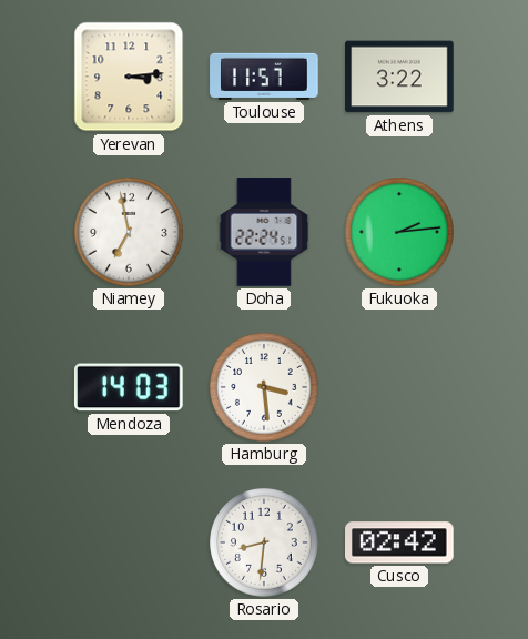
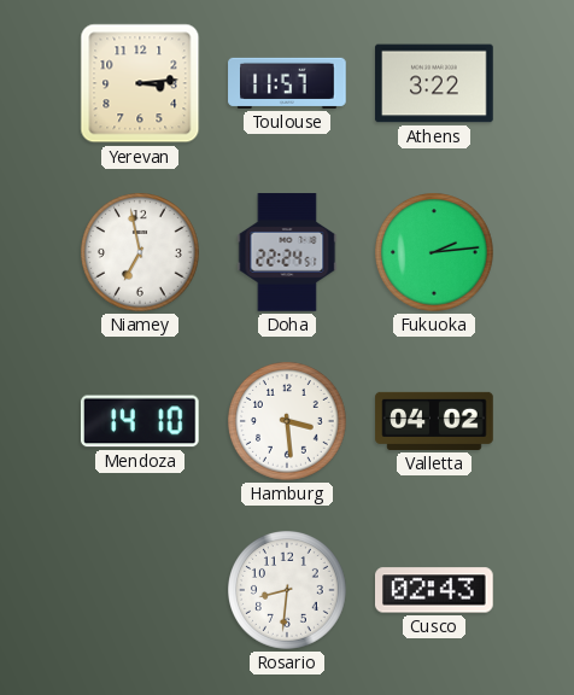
Mendoza: 14:03 -> 14:10 (140, 421)
Valletta: none -> 04:02 (434, 421)
Cusco: 02:42 -> 02:43 (435, 590)
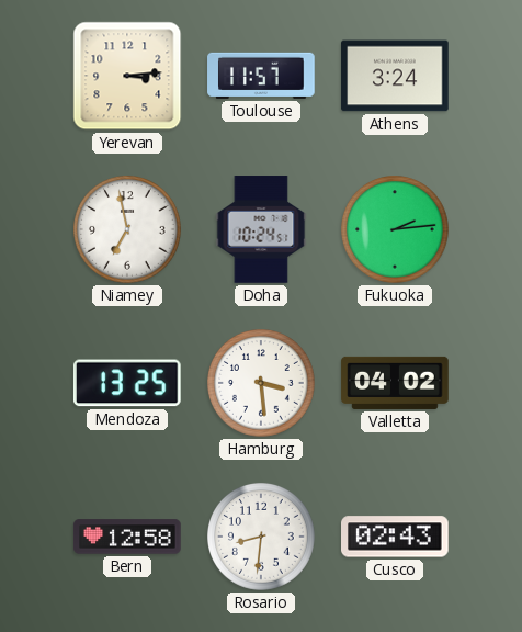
Athens: 3:22 -> 3:24 (395, 76)
Doha: 22:24 -> 10:24 (261, 229)
Mendoza: 14:10 -> 13:25 (127, 383)
Bern: none -> 12:58 (127, 537)
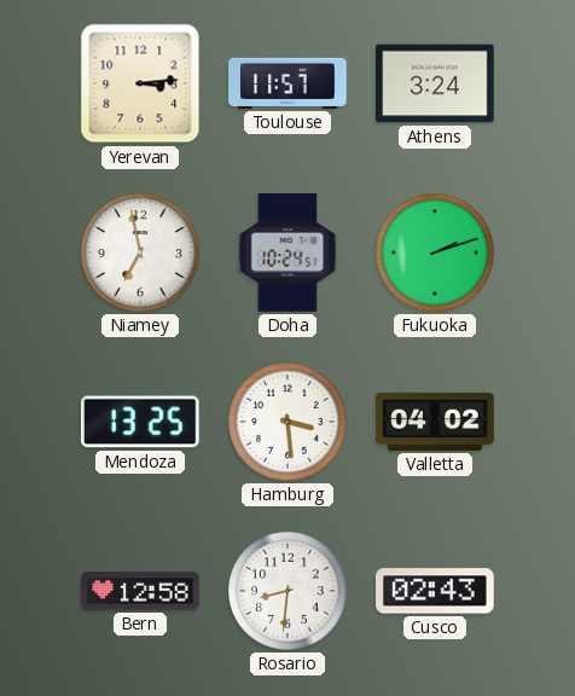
Fukuoka: 2:14 -> 2:12 (436, 254)
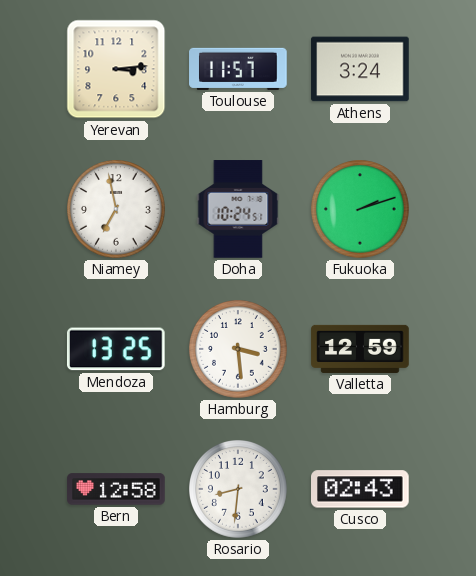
Valletta: 04:02 -> 12:59 (360, 349)
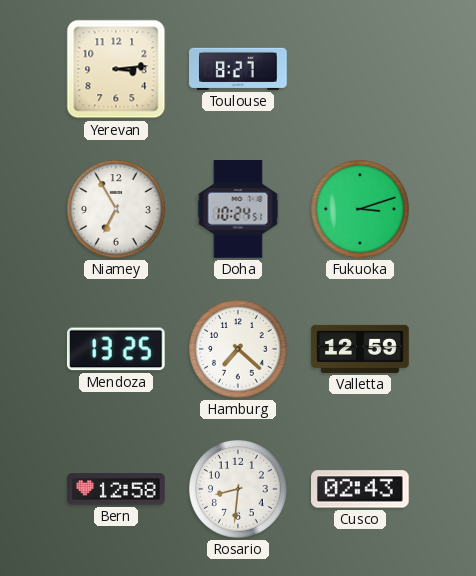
Toulouse: 11:57 -> 8:27 (238, 69)
Athens: 3:24 -> none (360, 69)
Niamey: 6:58 -> 6:55 (117, 210)
Fukuoka: 2:12 -> 3:12 (361, 210)
Hamburg: 3:29 -> 7:22 (239, 350)
